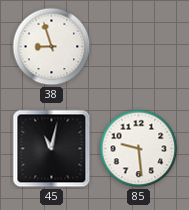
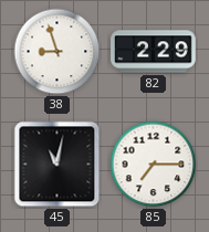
82: none -> 2:29 (154, 52)
85: 9:29 -> 7:15 (154, 165)
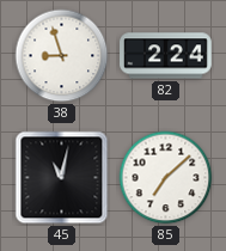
82: 2:29 -> 2:24 (166, 56)
85: 7:15 -> 7:08 (166, 178)
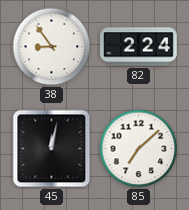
38: 8:57 -> 8:54 (52, 47)
45: 11:02 -> 12:02 (52, 149)
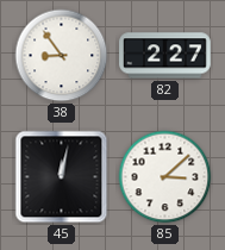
82: 2:24 -> 2:27 (165, 56)
85: 7:08 -> 3:08 (165, 177)
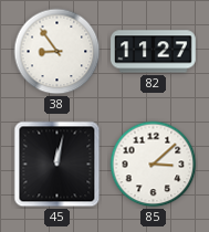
82: 2:27 -> 11:27 (154, 52)
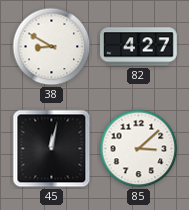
38: 8:54 -> 8:50 (52, 47)
82: 11:27 -> 4:27 (139, 47)
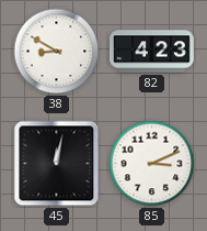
82: 4:27 -> 4:23 (152, 52)
85: 3:08 -> 3:11 (152, 164)
